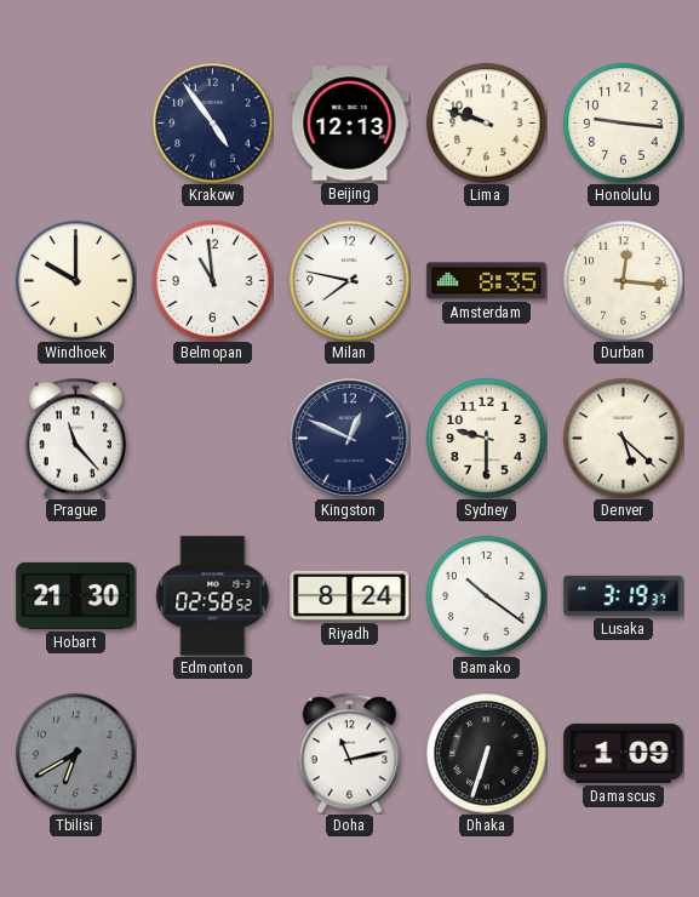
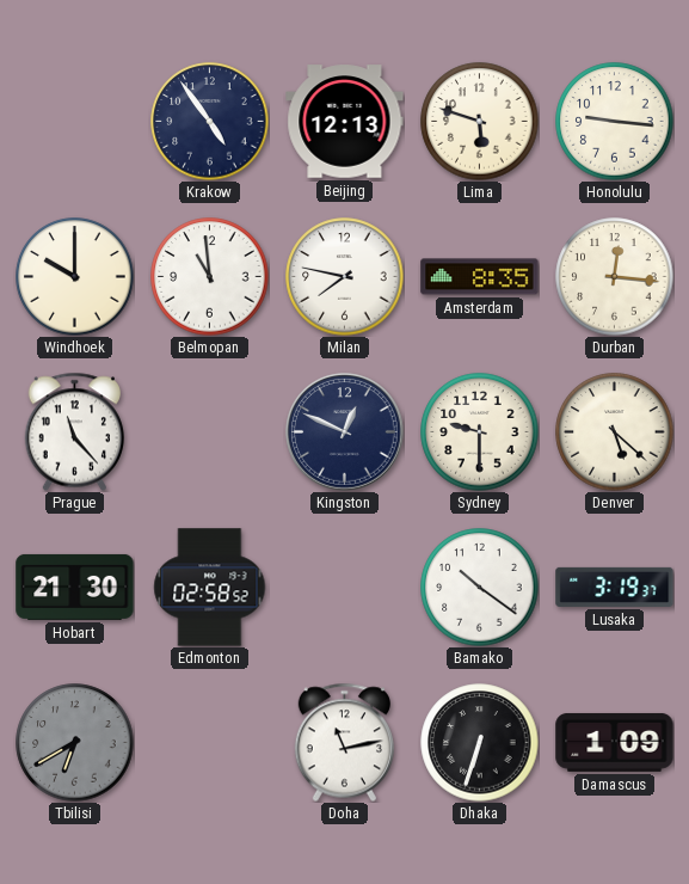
Lima: 9:48 -> 5:48 (480, 122)
Riyadh: 8:24 -> none (350, 595)
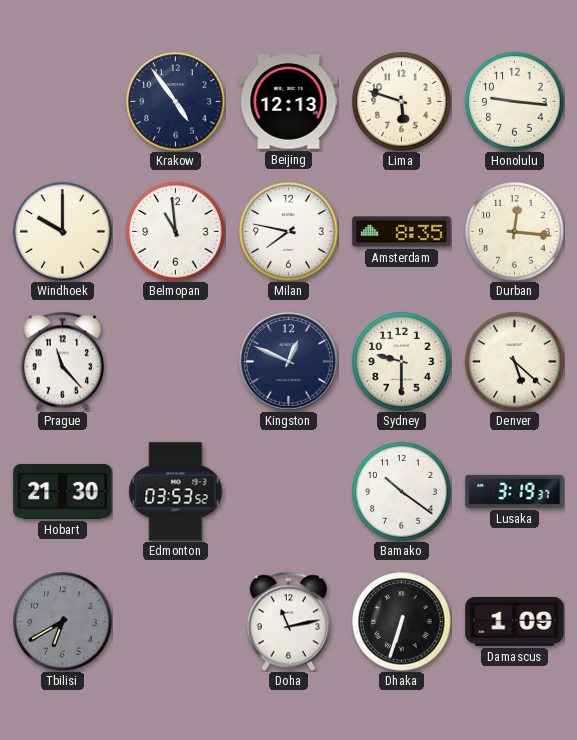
Edmonton: 02:58 -> 03:53 (176, 492)
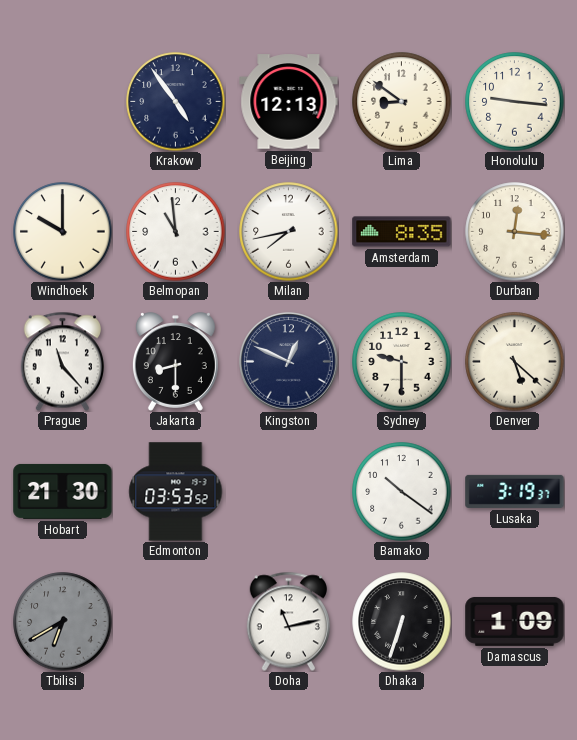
Lima: 5:48 -> 8:51 (402, 102)
Milan: 7:47 -> 7:43 (289, 232)
Jakarta: none -> 8:30 (175, 362)
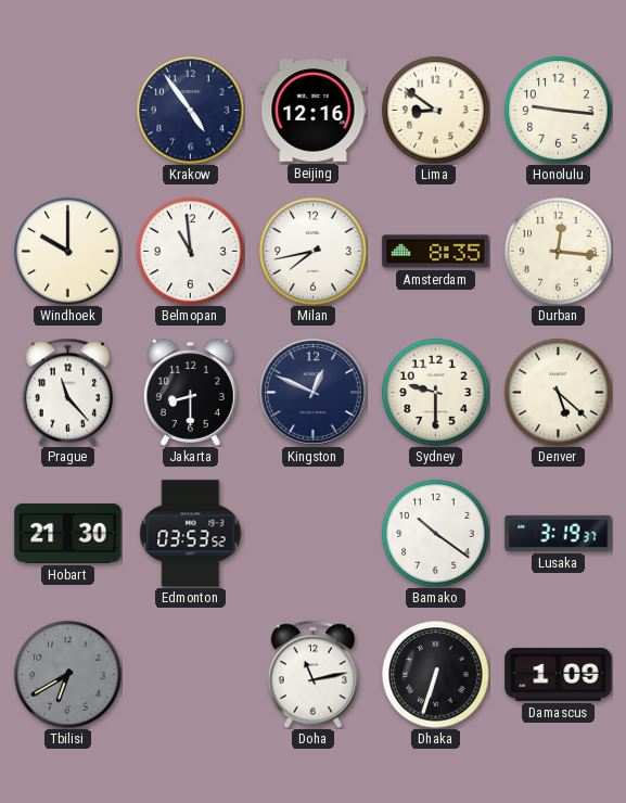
Beijing: 12:13 -> 12:16 (314, 111)
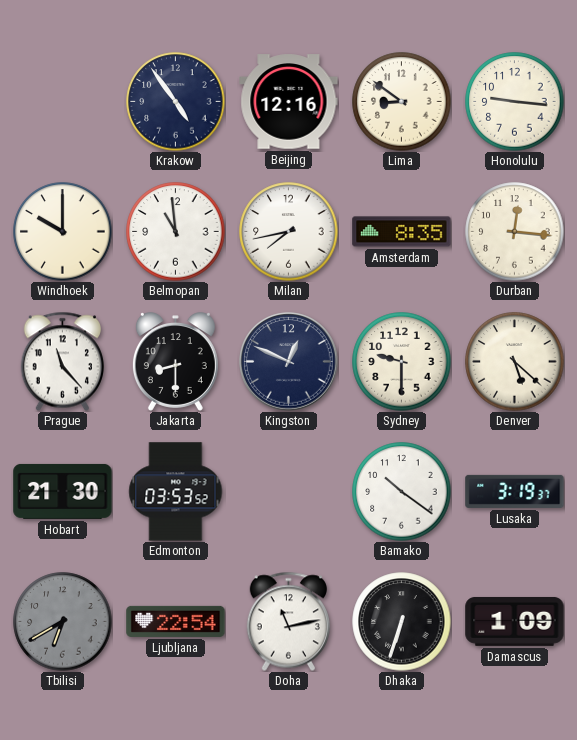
Ljubljana: none -> 22:54 (176, 621)
